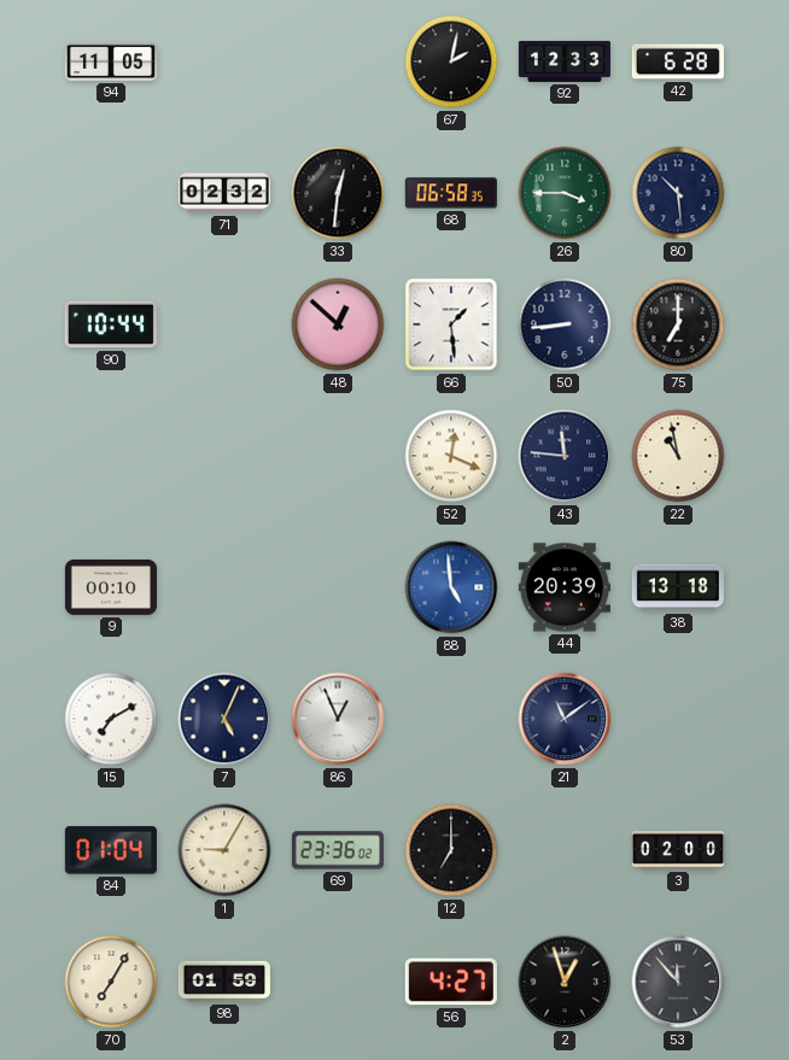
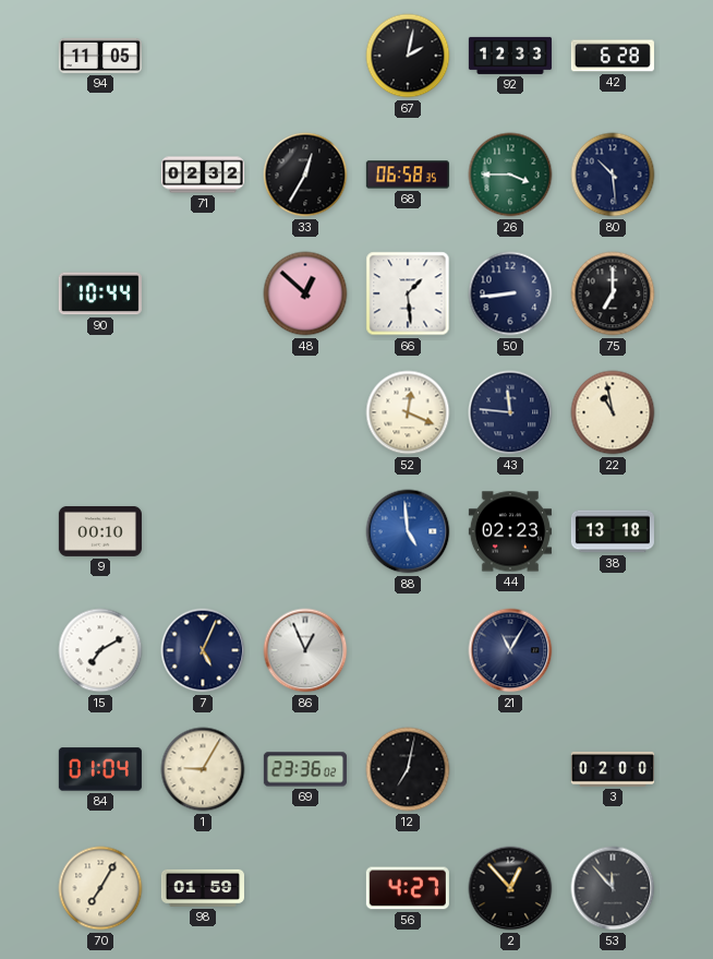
33: 12:31 -> 12:35 (305, 175)
44: 20:39 -> 02:23 (510, 531)
21: 11:09 -> 11:05 (510, 650)
12: 7:00 -> 7:02 (408, 769)
2: 12:57 -> 12:53 (510, 888)
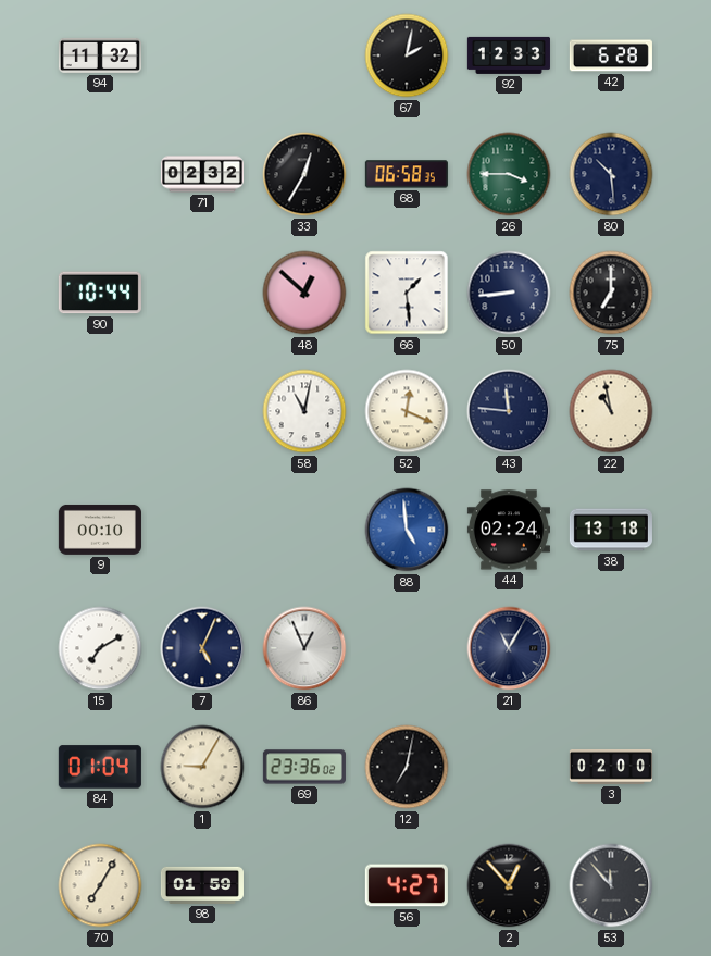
94: 11:05 -> 11:32 (100, 55)
58: none -> 11:02 (304, 411)
44: 02:23 -> 02:24 (509, 530)
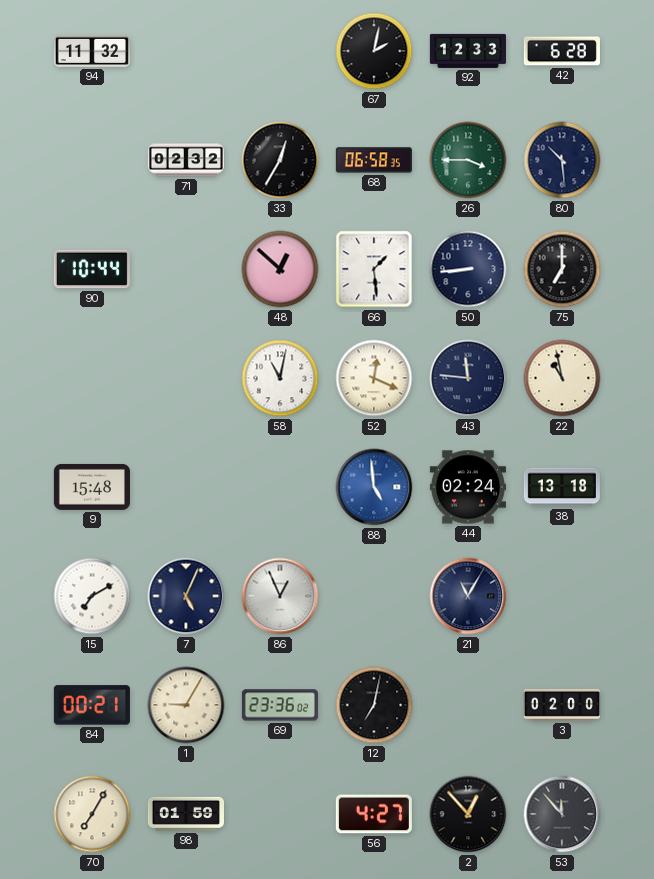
9: 00:10 -> 15:48 (92, 487)
84: 01:04 -> 00:21 (92, 705)
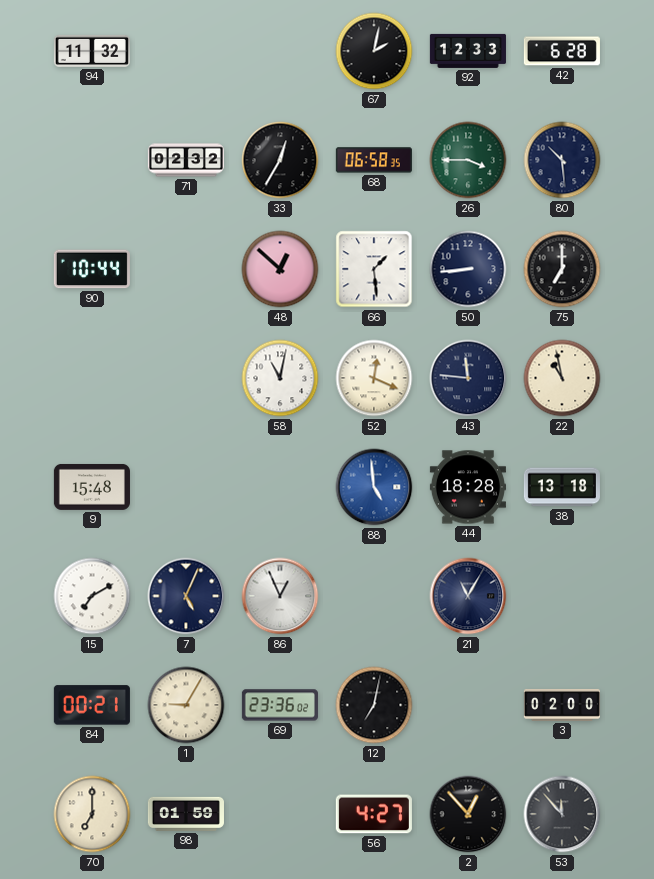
44: 02:24 -> 18:28 (468, 487)
70: 7:05 -> 7:00 (92, 814)
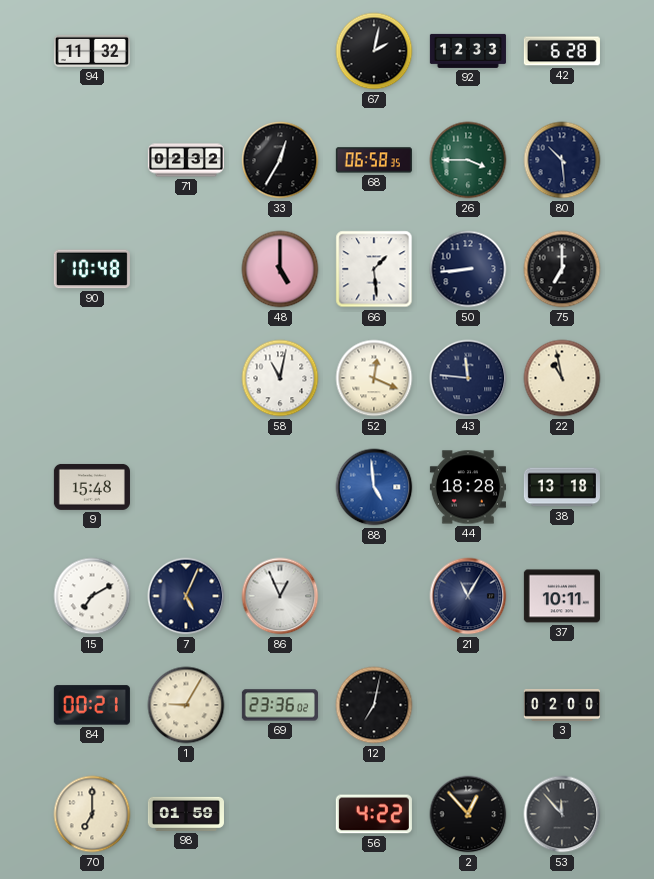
90: 10:44 -> 10:48 (92, 269)
48: 12:52 -> 5:00 (280, 269)
37: none -> 10:11 (562, 596)
56: 4:27 -> 4:22 (374, 814)
